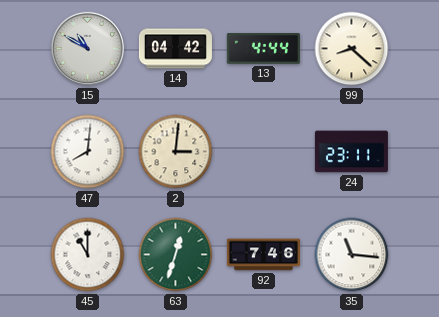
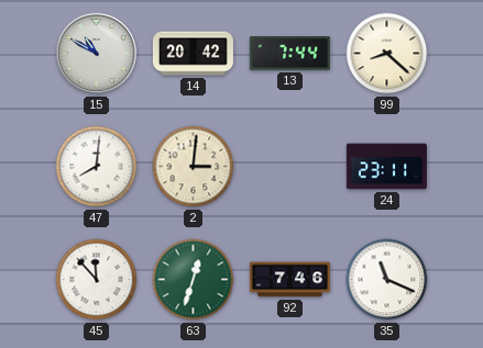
14: 04:42 -> 20:42 (193, 54)
13: 4:44 -> 7:44 (289, 54)
45: 11:00 -> 11:53 (97, 280)
35: 11:16 -> 11:19 (387, 280)
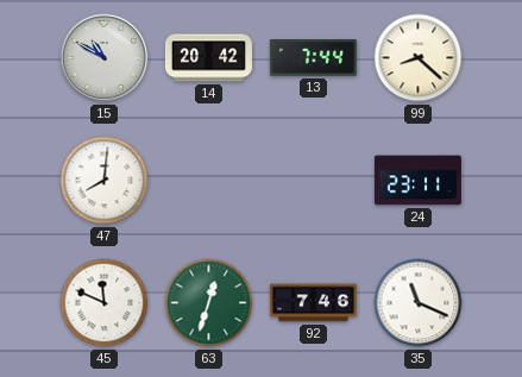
2: 3:01 -> none (194, 167)
45: 11:53 -> 11:49 (105, 303)
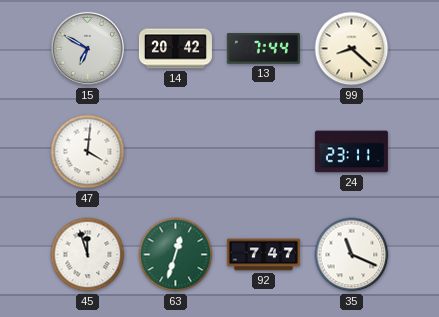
15: 10:50 -> 6:50 (88, 49)
47: 8:01 -> 4:01 (88, 152)
45: 11:49 -> 11:57 (88, 255)
92: 7:46 -> 7:47 (263, 255)
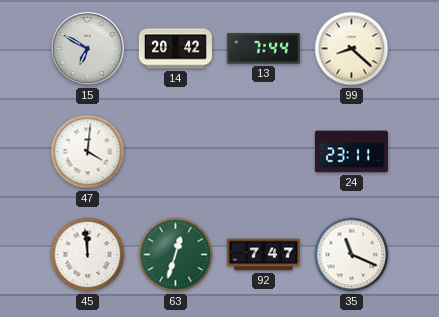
45: 11:57 -> 11:59 (88, 255)
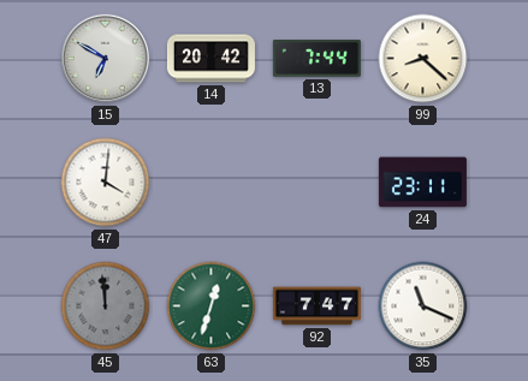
45 dial: white -> grey (106, 306)
